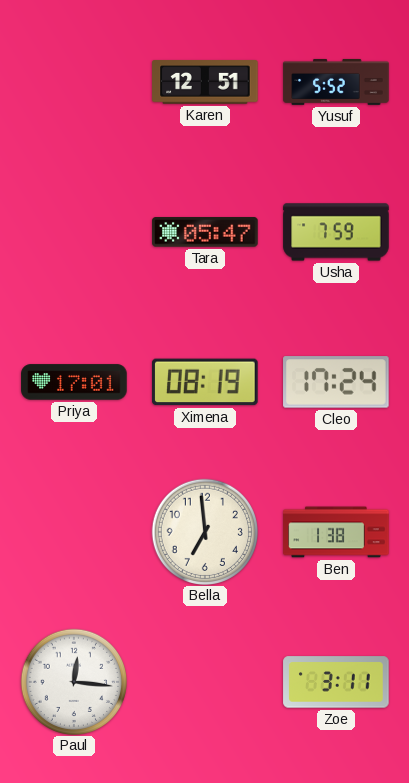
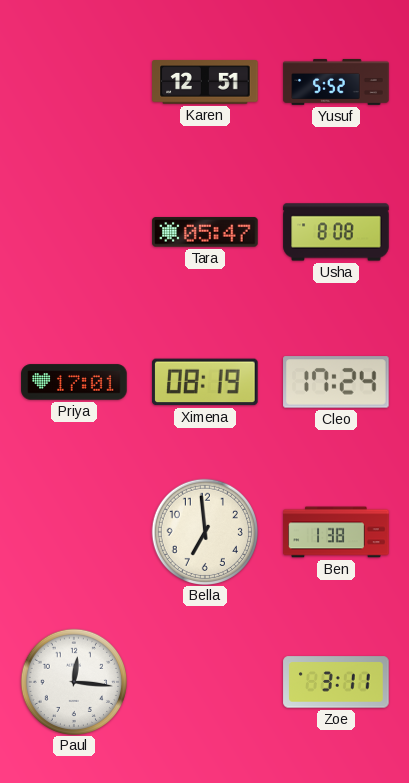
Usha: 7:59 -> 8:08 (336, 232)
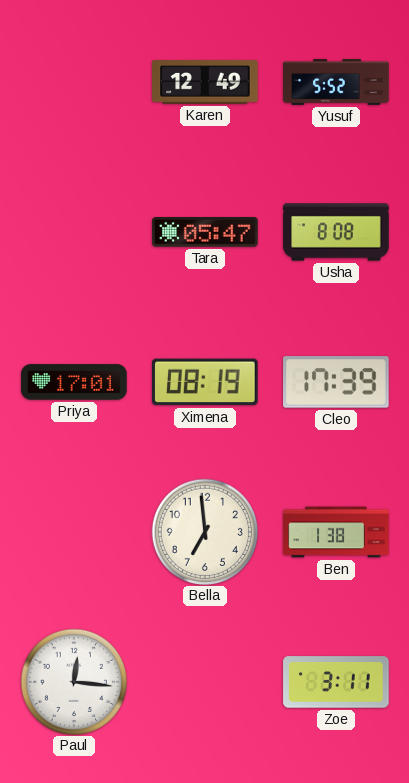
Karen: 12:51 -> 12:49 (205, 82)
Cleo: 17:24 -> 17:39 (336, 382)
